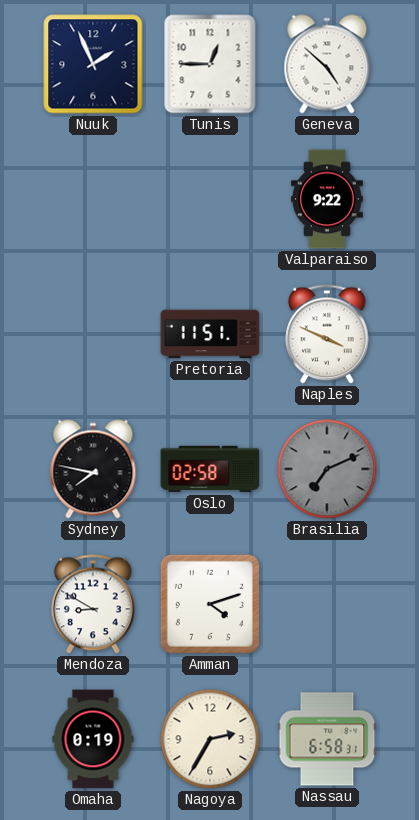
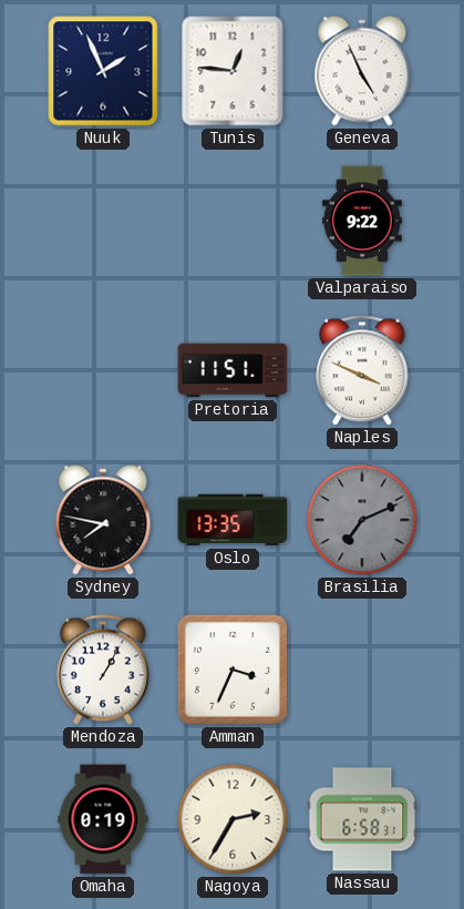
Tunis: 12:45 -> 12:46 (233, 71)
Geneva: 4:52 -> 4:56 (362, 71)
Oslo: 02:58 -> 13:35 (233, 520)
Mendoza: 8:50 -> 1:05 (103, 670)
Amman: 4:12 -> 3:34 (233, 670)
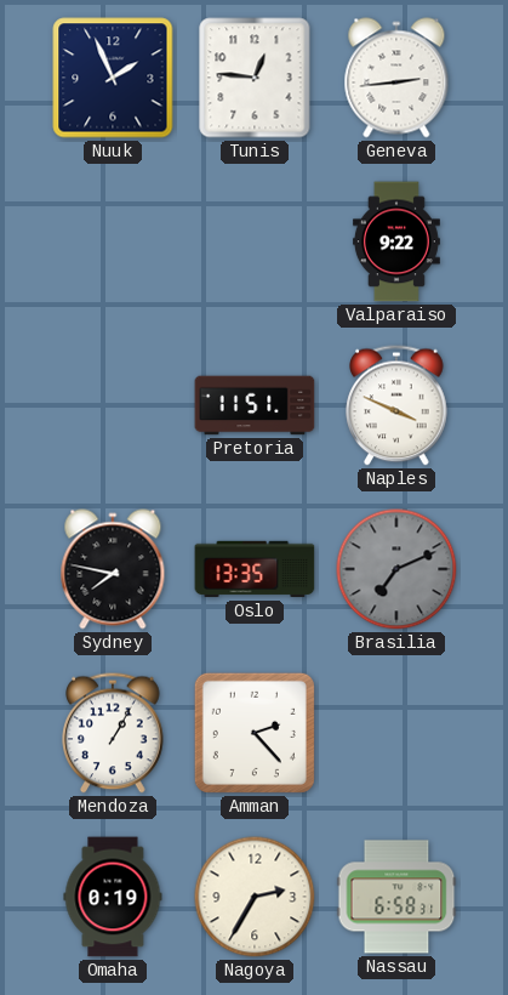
Geneva: 4:56 -> 2:44 (396, 78)
Amman: 3:34 -> 2:23 (255, 733)
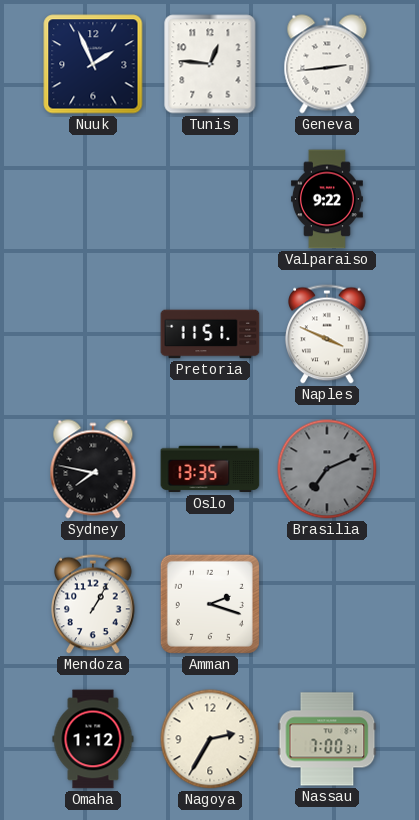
Amman: 2:23 -> 2:18 (210, 604)
Omaha: 0:19 -> 1:12 (93, 739)
Nassau: 6:58 -> 7:00 (327, 739)
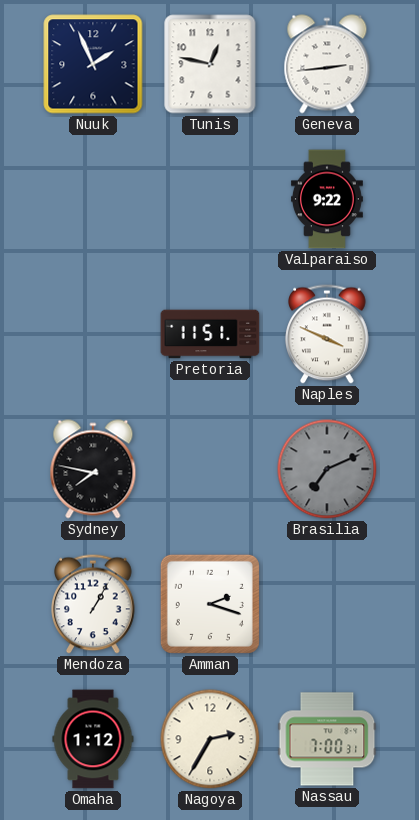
Tunis: 12:46 -> 12:47 (210, 64)
Oslo: 13:35 -> none (210, 469)
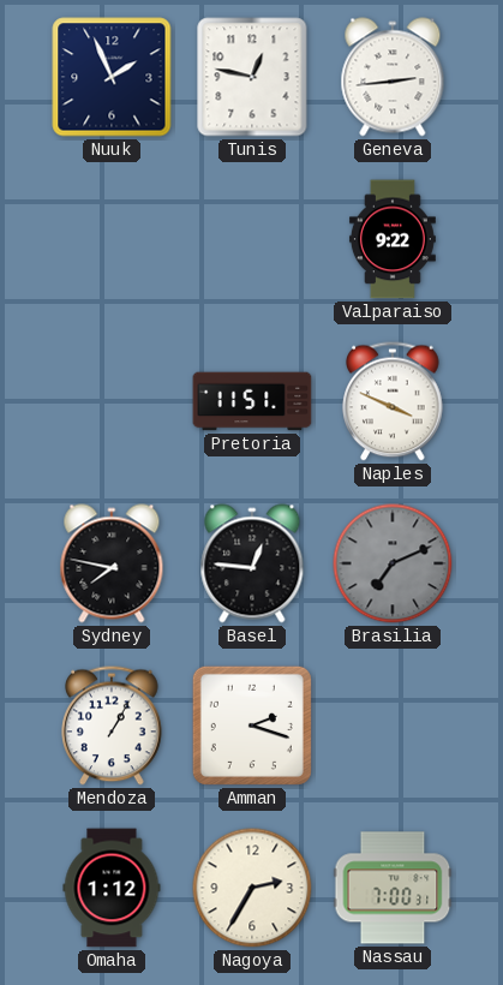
Basel: none -> 12:46 (252, 563)
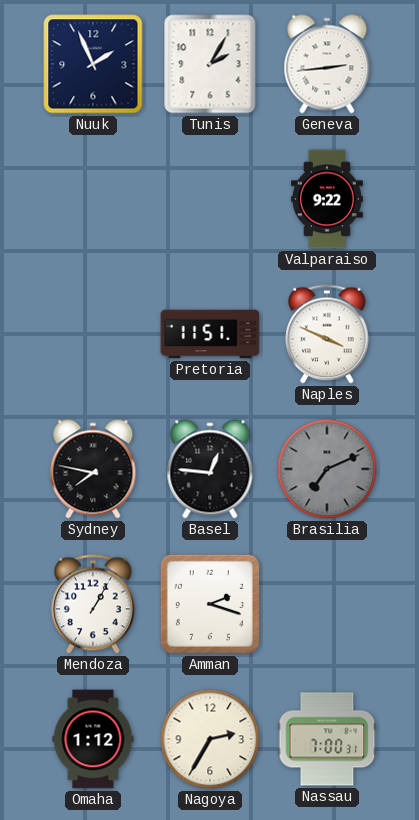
Tunis: 12:47 -> 2:05 (210, 64)
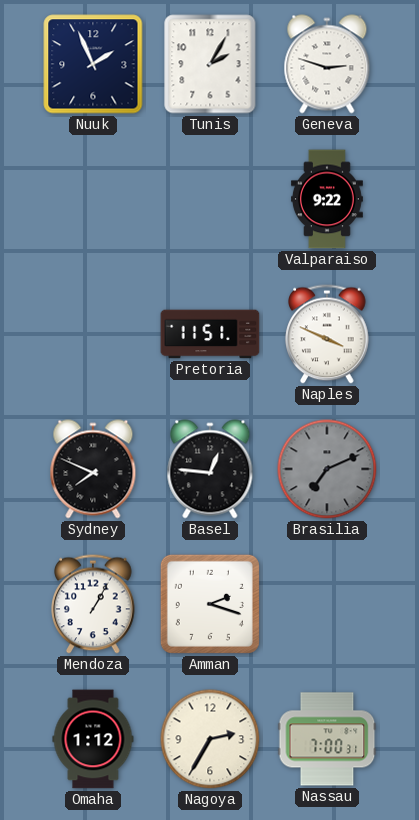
Geneva: 2:44 -> 2:48 (327, 64)
Sydney: 7:47 -> 7:49 (93, 469)
